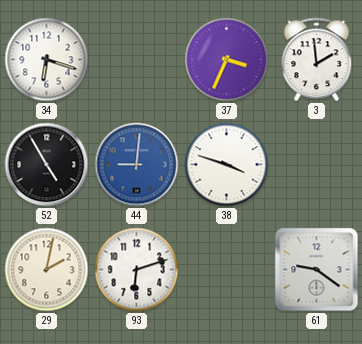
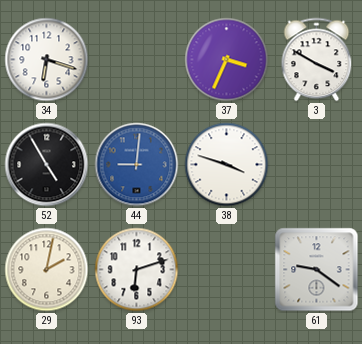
3: 1:59 -> 3:50 (317, 60)
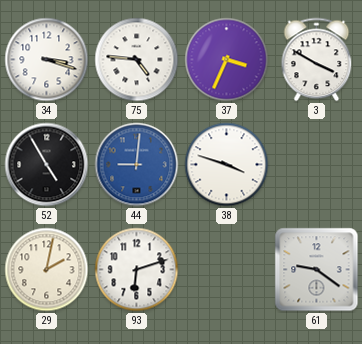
34: 6:18 -> 3:18 (47, 60)
75: none -> 4:46 (137, 60)
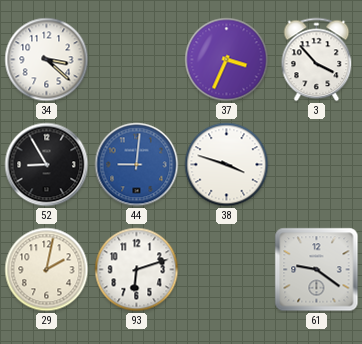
34: 3:18 -> 3:22 (47, 60)
75: 4:46 -> none (137, 60)
3: 3:50 -> 3:53 (317, 60)
52: 4:55 -> 8:55 (47, 165)
